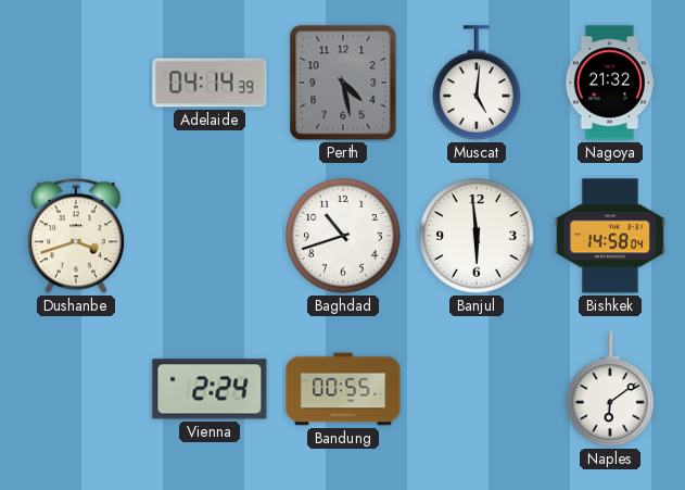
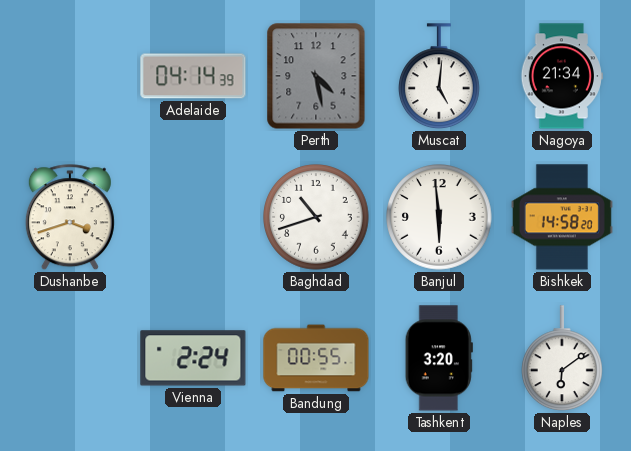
Nagoya: 21:32 -> 21:34 (561, 76)
Bishkek: 14:58:04 -> 14:58:20 (562, 217)
Tashkent: none -> 3:20 (439, 358)
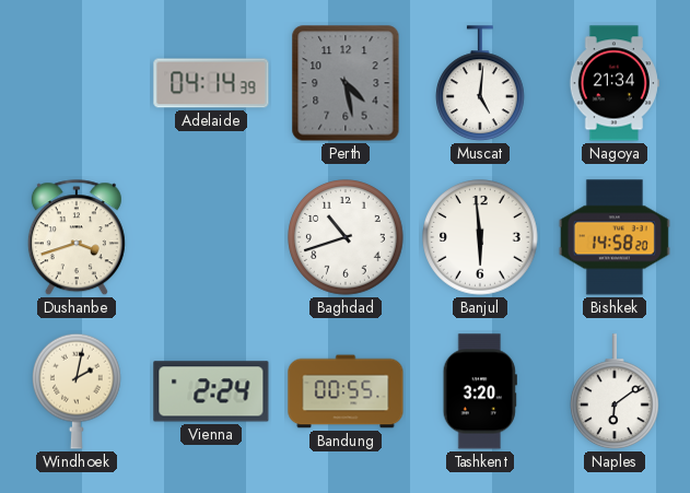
Windhoek: none -> 2:02 (78, 391)
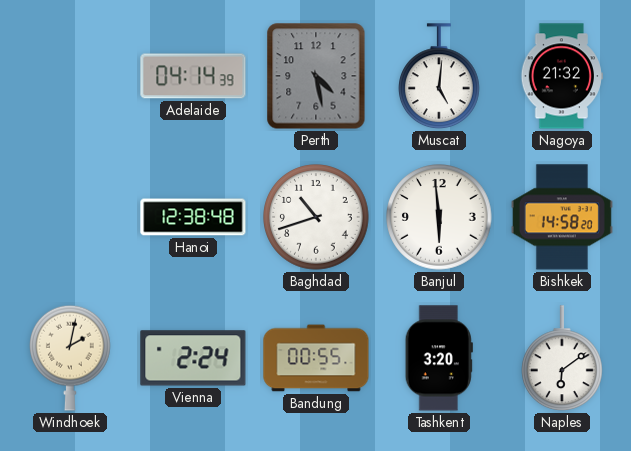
Nagoya: 21:34 -> 21:32 (561, 76)
Dushanbe: 3:42 -> none (77, 238)
Hanoi: none -> 12:38 (193, 217)
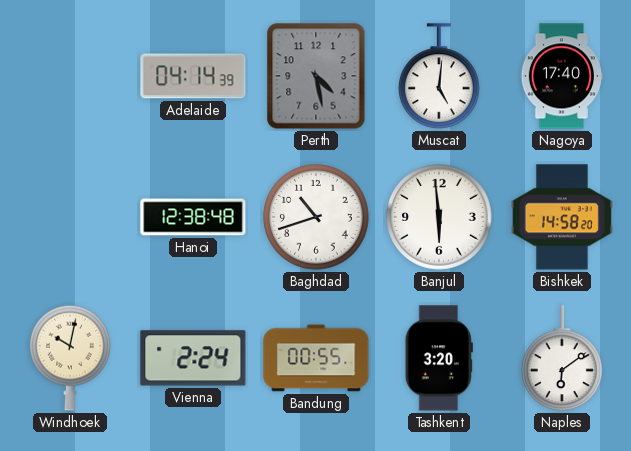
Nagoya: 21:32 -> 17:40 (561, 76)
Windhoek: 2:02 -> 10:02 (71, 358)
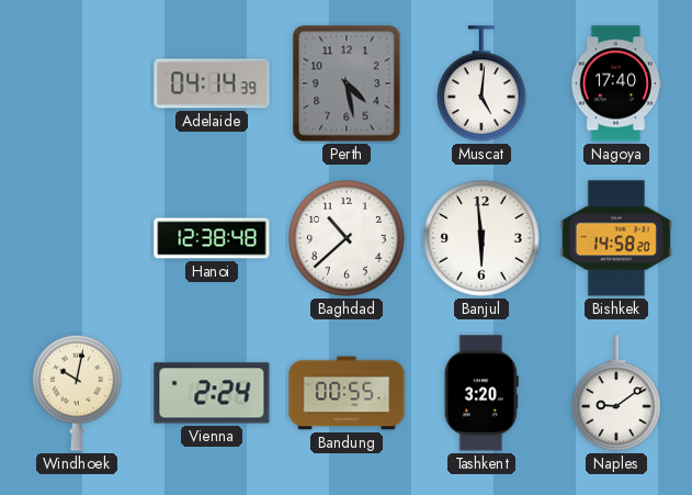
Baghdad: 10:42 -> 10:38 (347, 238)
Naples: 6:09 -> 9:09 (617, 394)
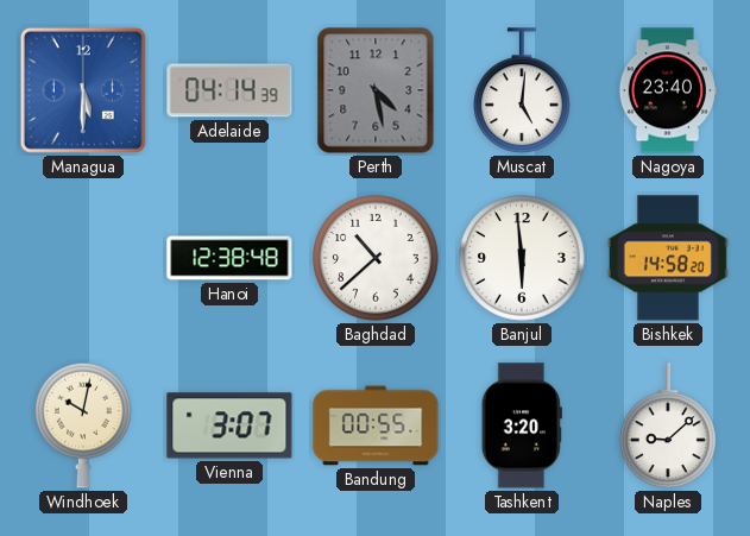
Managua: none -> 5:30 (83, 90)
Nagoya: 17:40 -> 23:40 (667, 90)
Vienna: 2:24 -> 3:07 (229, 425)
Naples: 9:09 -> 9:08 (669, 427)
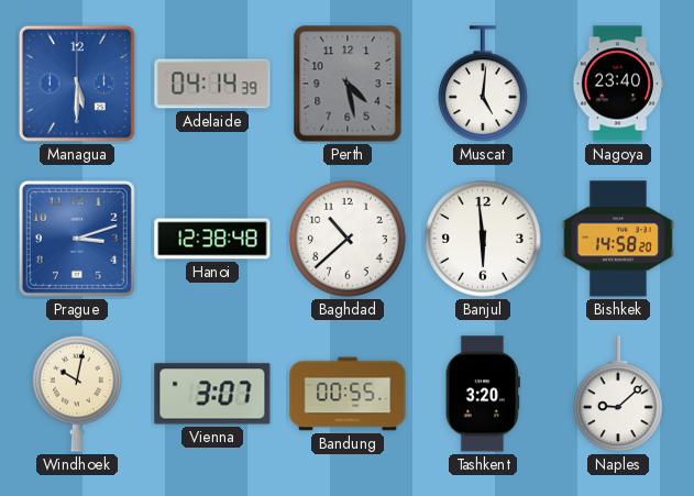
Prague: none -> 3:12 (77, 239)
